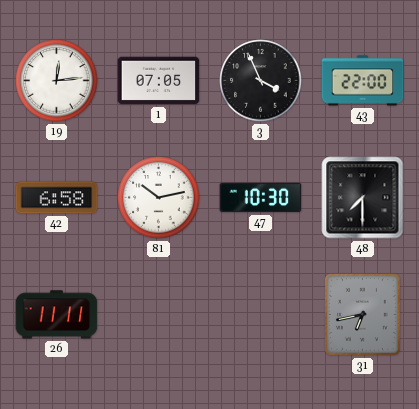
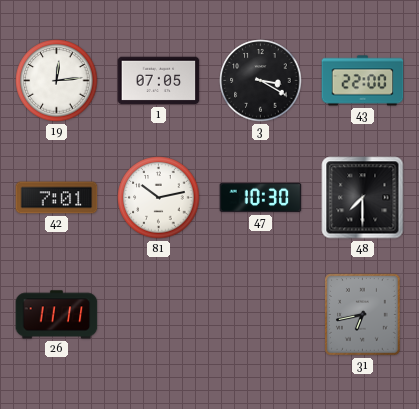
3: 3:56 -> 3:20 (261, 81)
42: 6:58 -> 7:01 (57, 198)
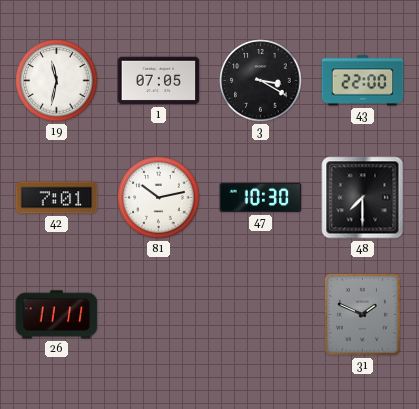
19: 12:14 -> 11:32 (57, 81)
31: 6:43 -> 1:49 (363, 315)
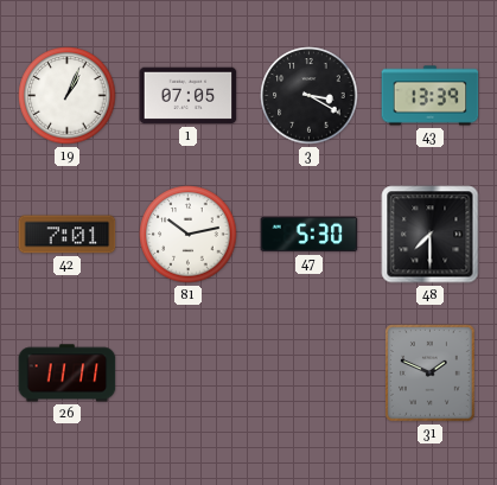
19: 11:32 -> 1:04 (68, 96)
43: 22:00 -> 13:39 (431, 96)
47: 10:30 -> 5:30 (310, 235)
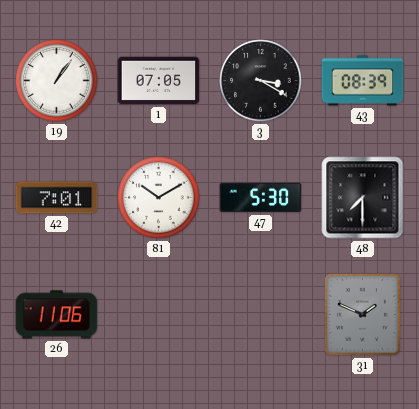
19: 1:04 -> 1:06 (57, 81)
43: 13:39 -> 08:39 (363, 81)
81: 10:13 -> 10:10 (159, 198)
26: 11:11 -> 11:06 (57, 315)
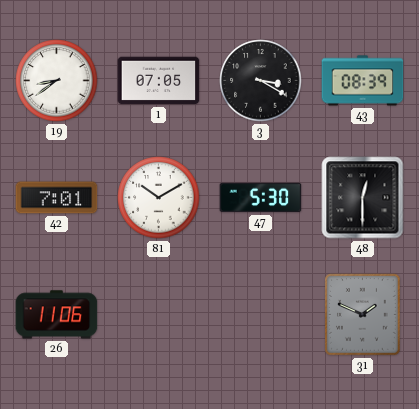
19: 1:06 -> 8:39 (57, 81)
48: 7:30 -> 12:30 (363, 198)
